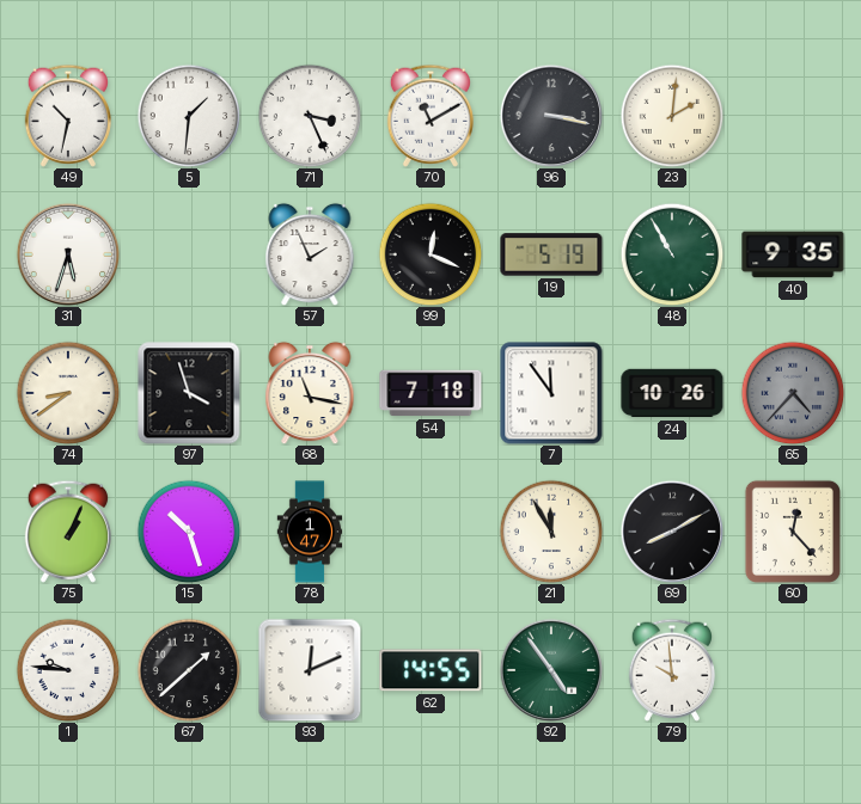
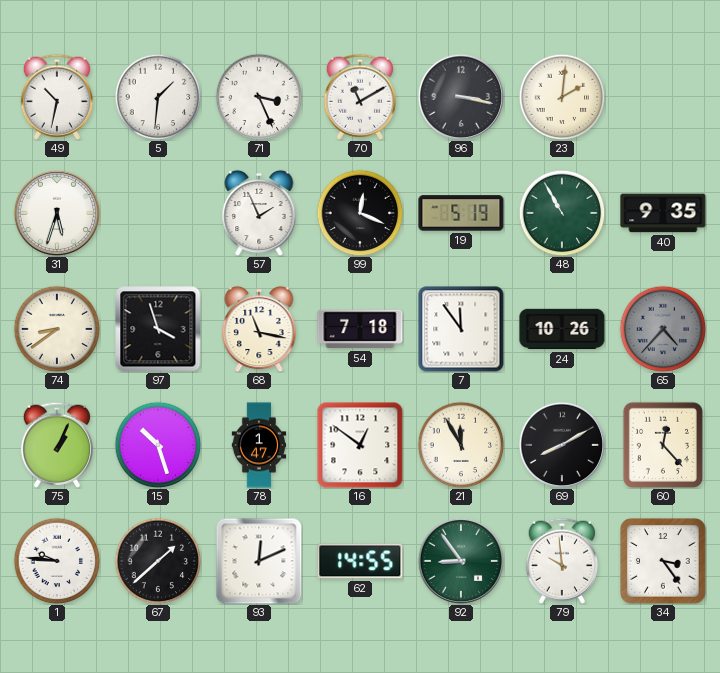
16: none -> 12:51 (360, 445)
92: 4:54 -> 8:54 (461, 561)
34: none -> 3:24 (663, 561)
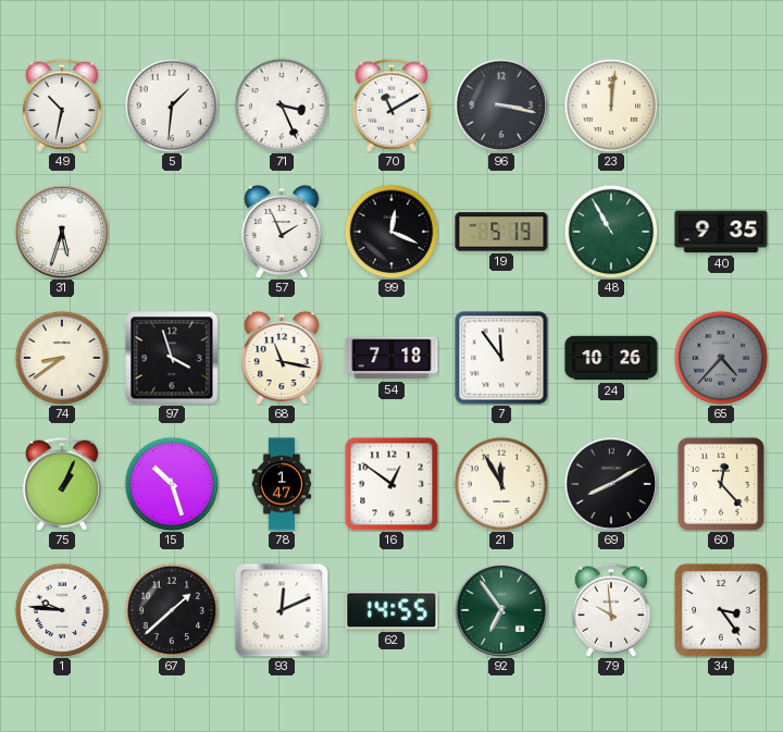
23: 2:01 -> 12:01 (611, 106)
92: 8:54 -> 6:54 (501, 610)
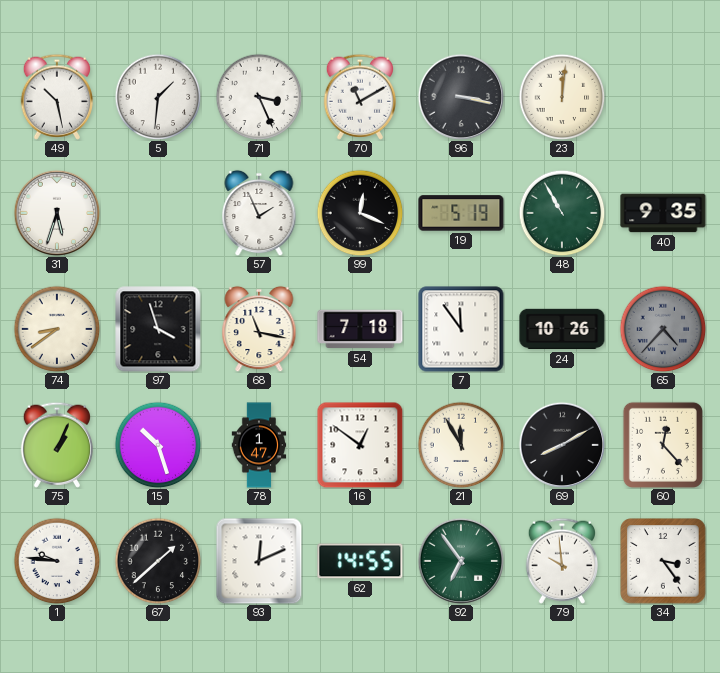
49: 10:32 -> 10:28 (56, 97)
